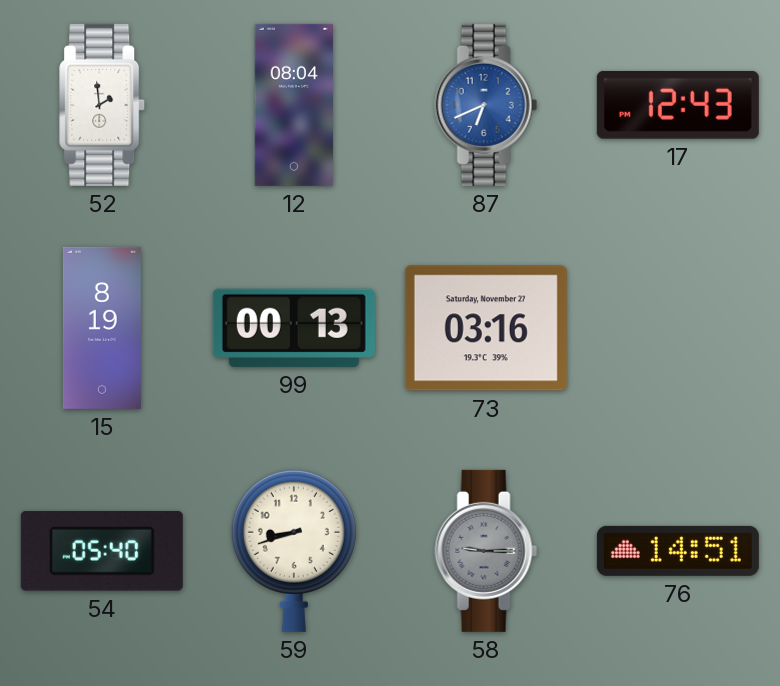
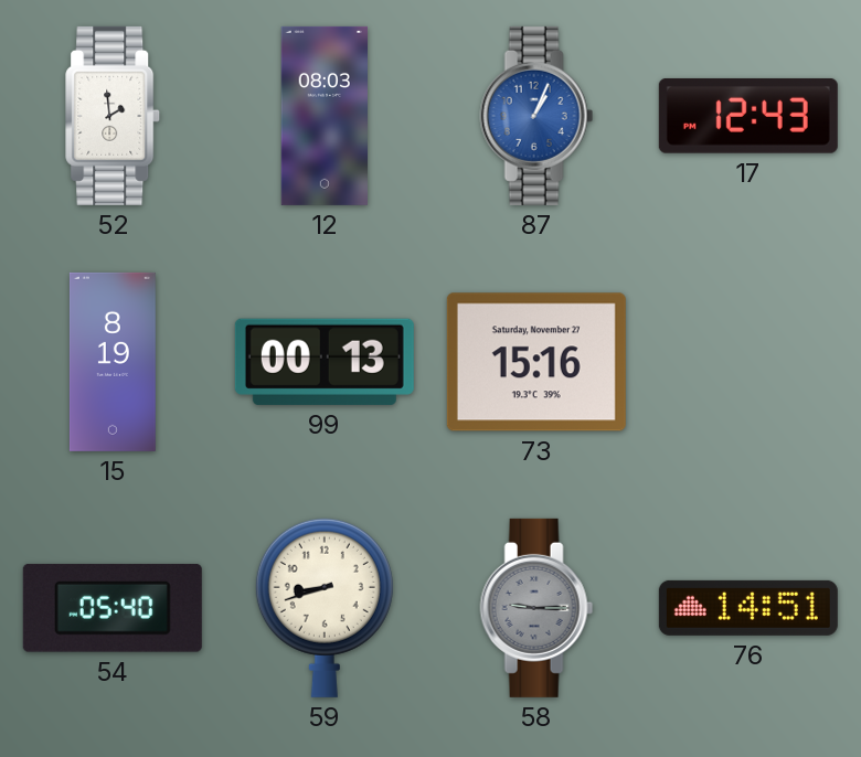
12: 08:04 -> 08:03 (323, 116)
87: 6:41 -> 1:04 (536, 116)
73: 03:16 -> 15:16 (536, 362)
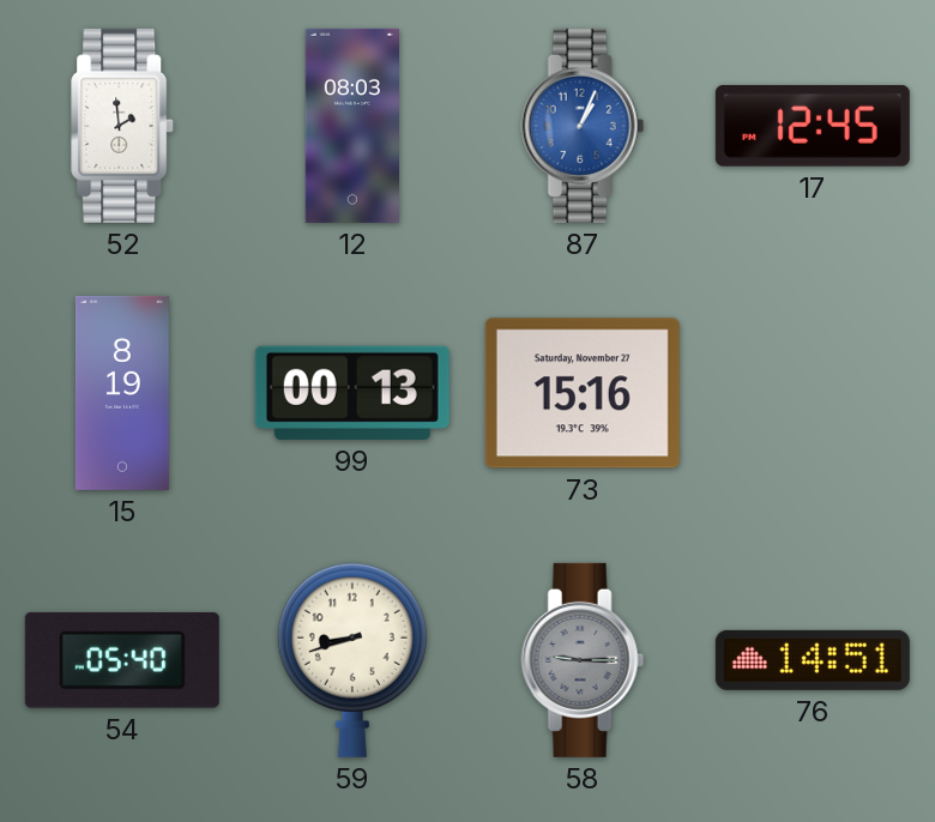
17: 12:43 -> 12:45 (813, 126)
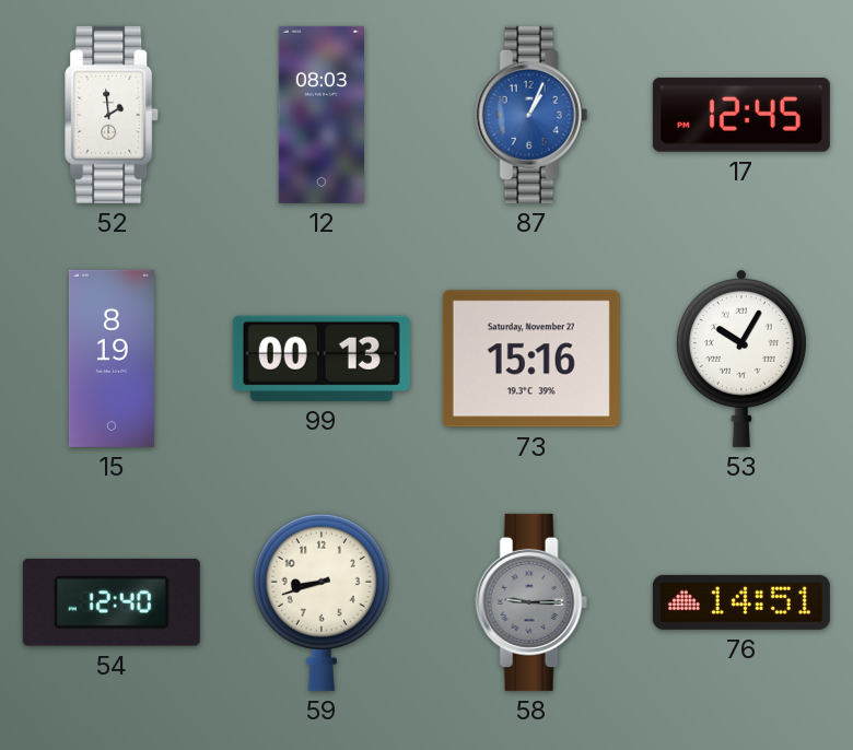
53: none -> 10:05 (741, 358)
54: 05:40 -> 12:40 (112, 602)
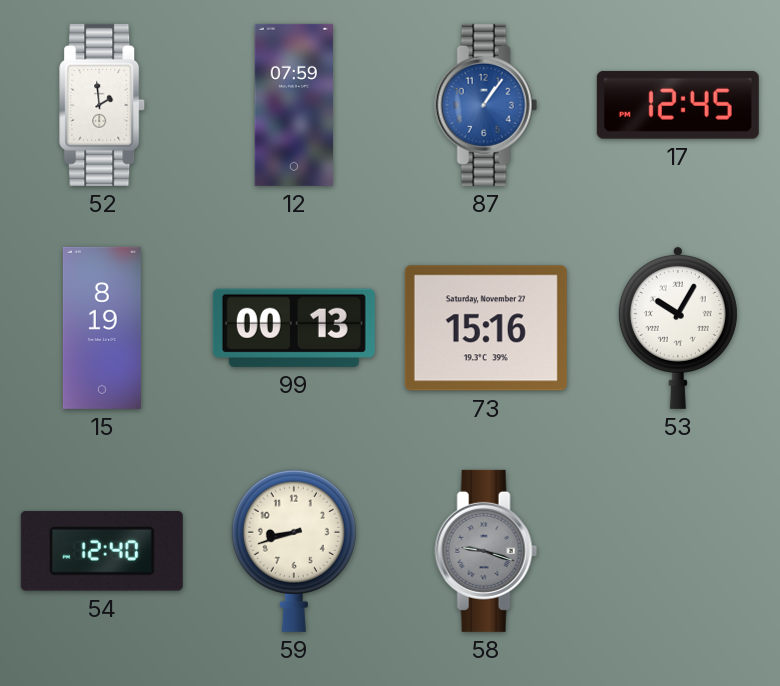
12: 08:03 -> 07:59 (293, 105)
87: 1:04 -> 1:06 (486, 105)
58: 9:15 -> 9:18 (486, 551)
76: 14:51 -> none (741, 602)
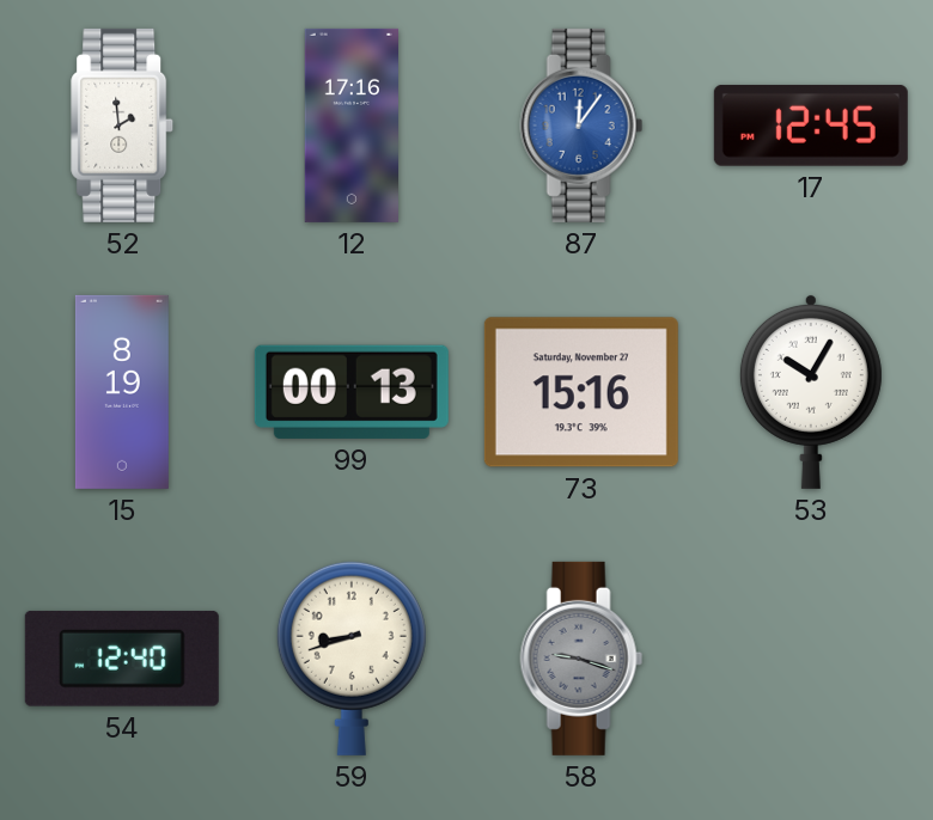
12: 07:59 -> 17:16 (350, 126)
87: 1:06 -> 12:06 (581, 126)
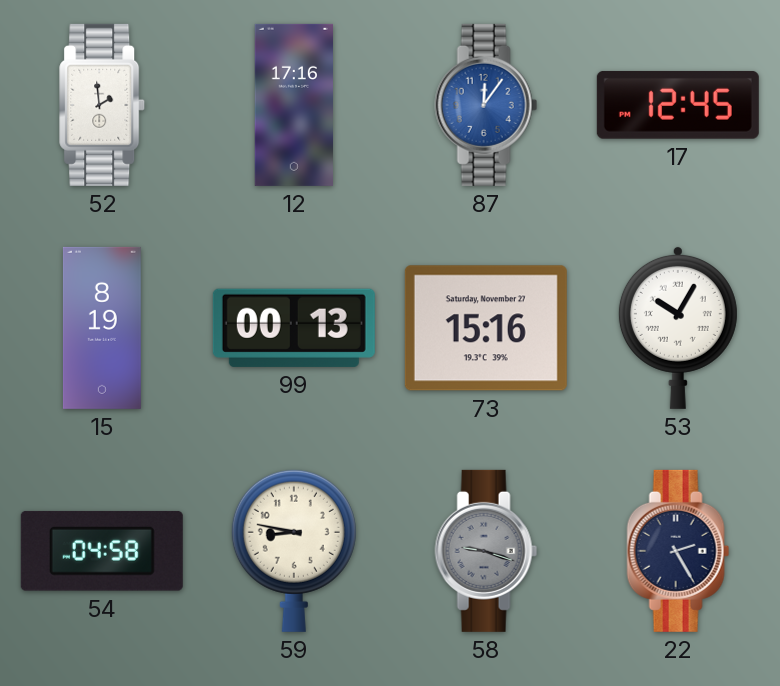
54: 12:40 -> 04:58 (102, 551)
59: 8:42 -> 8:47 (294, 551)
22: none -> 2:25 (678, 551)
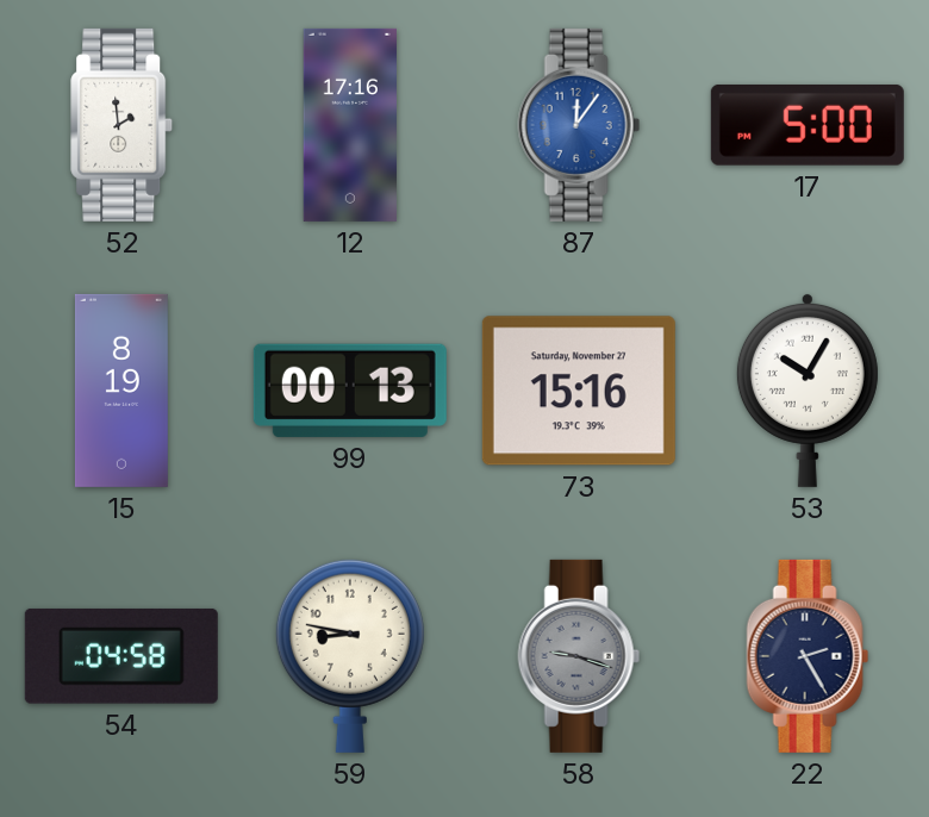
17: 12:45 -> 5:00 (808, 125)
